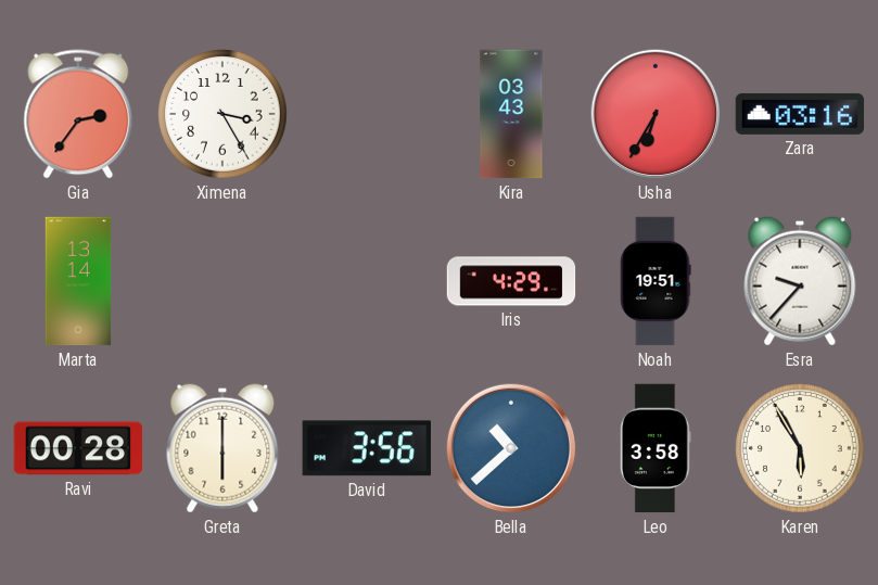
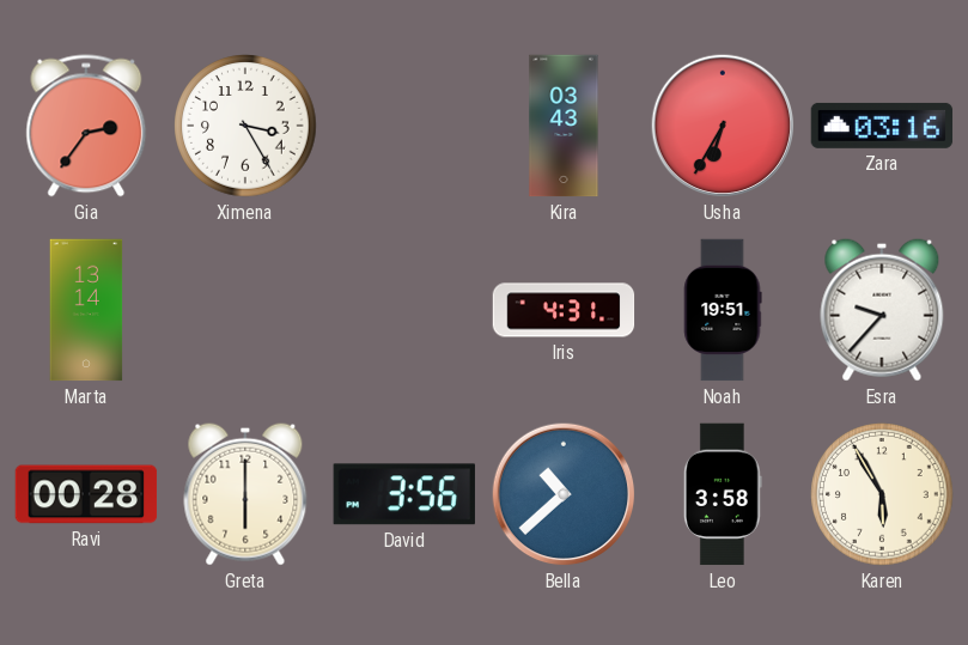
Iris: 4:29 -> 4:31 (564, 310)
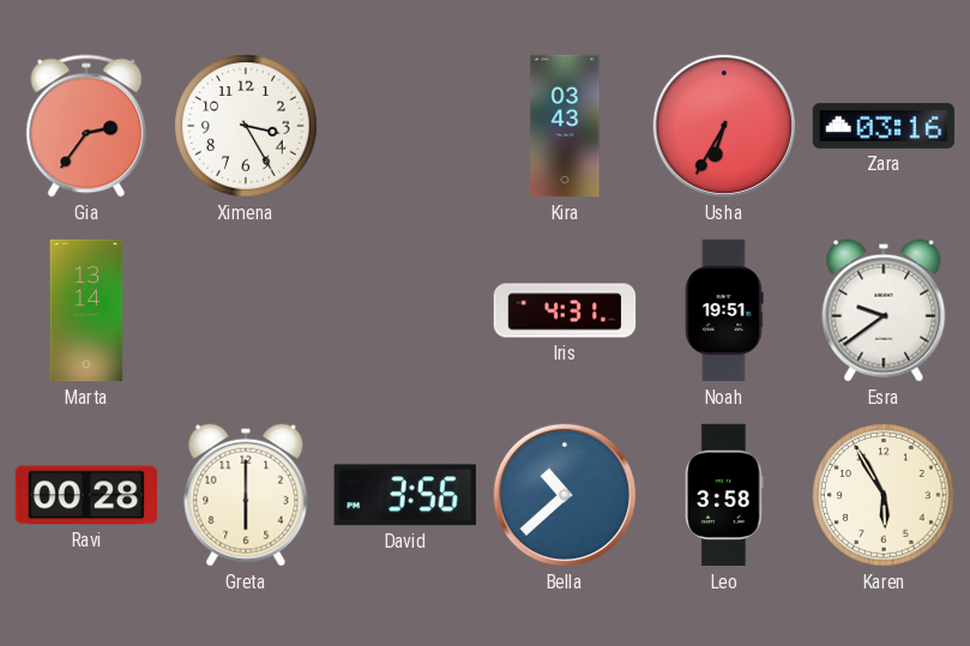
Esra: 9:37 -> 9:39 (884, 310)
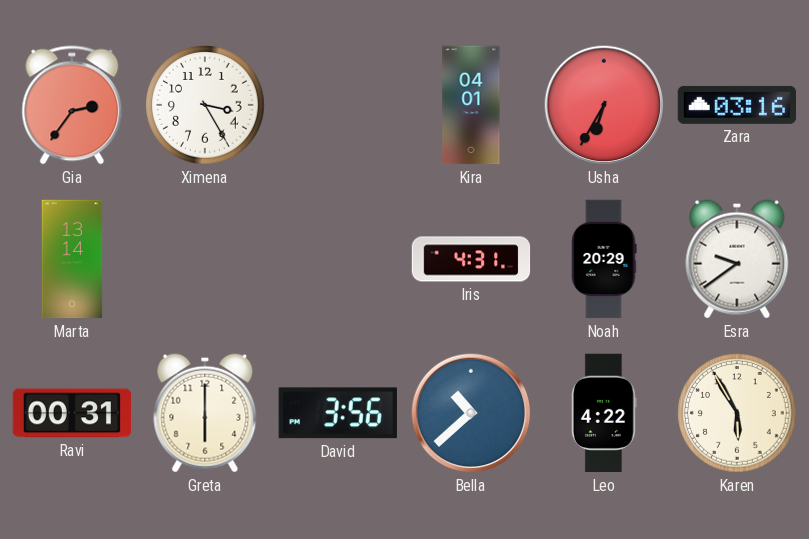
Kira: 03:43 -> 04:01 (471, 105)
Noah: 19:51 -> 20:29 (604, 259)
Ravi: 00:28 -> 00:31 (72, 413)
Leo: 3:58 -> 4:22 (604, 413)
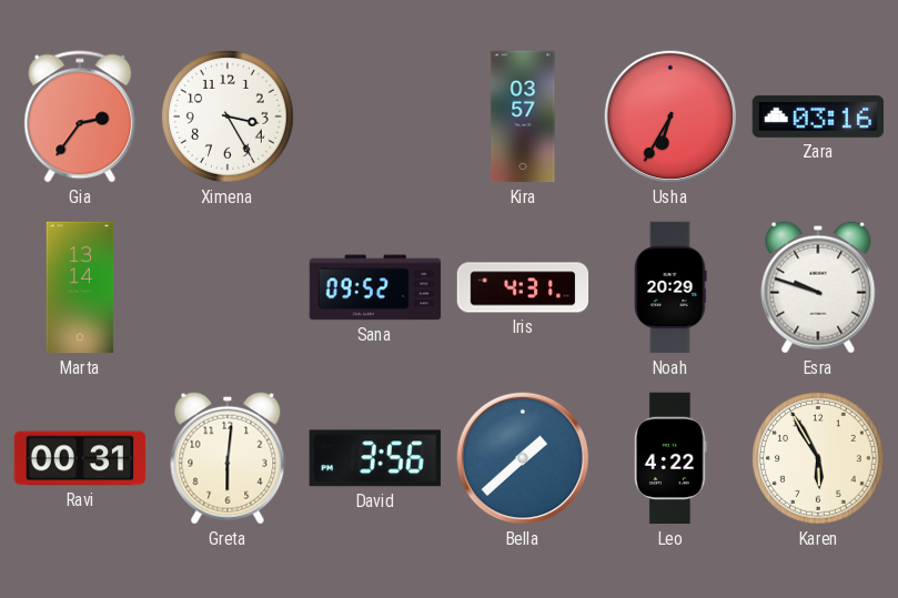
Kira: 04:01 -> 03:57 (523, 116)
Sana: none -> 09:52 (375, 287)
Esra: 9:39 -> 9:48 (818, 287)
Greta: 6:00 -> 6:01 (228, 458)
Bella: 10:38 -> 1:38 (523, 458)
